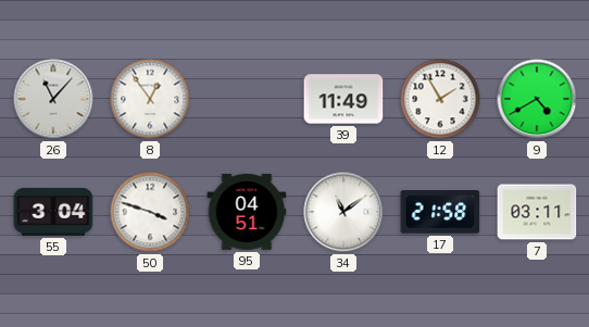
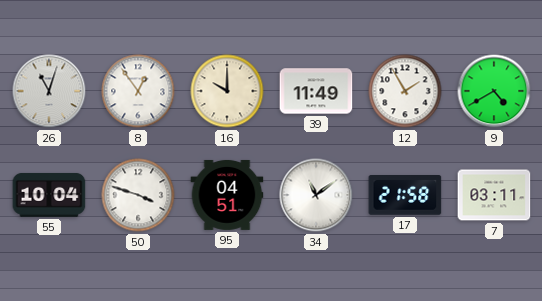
26: 11:07 -> 11:03 (49, 91)
16: none -> 10:00 (227, 91)
55: 3:04 -> 10:04 (49, 195)
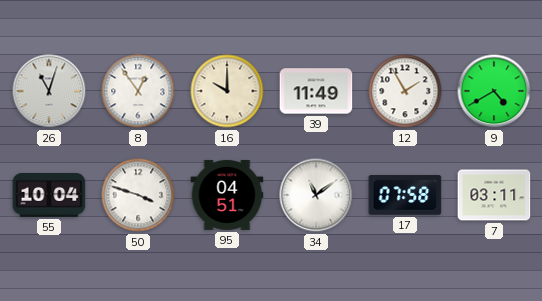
17: 21:58 -> 07:58 (405, 196)
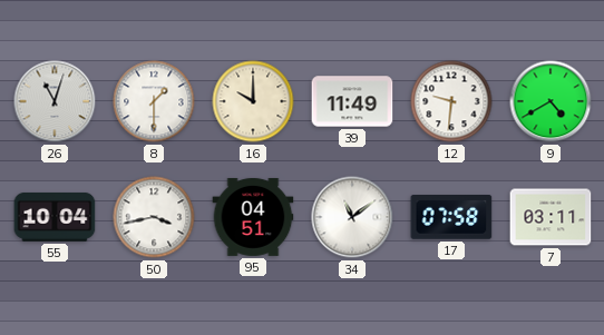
8: 12:54 -> 1:30 (154, 101)
12: 1:55 -> 9:31 (451, 101)
50: 3:48 -> 3:43 (154, 217)
